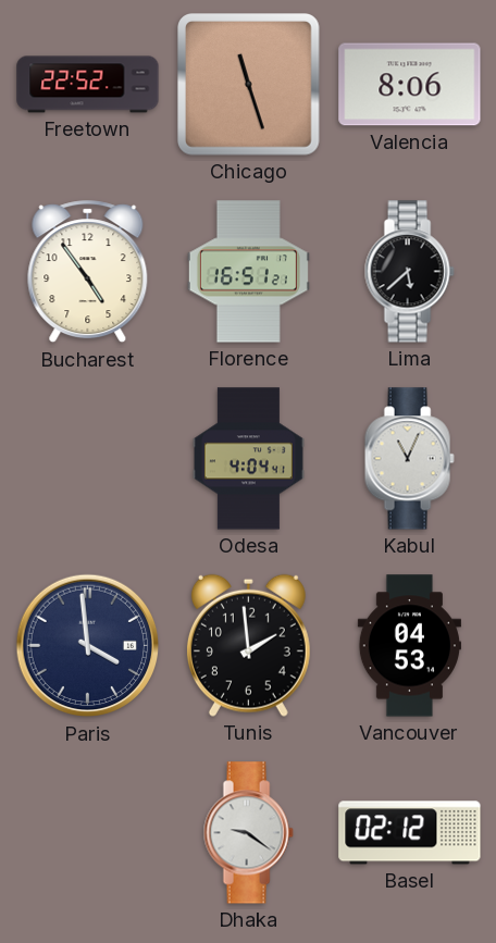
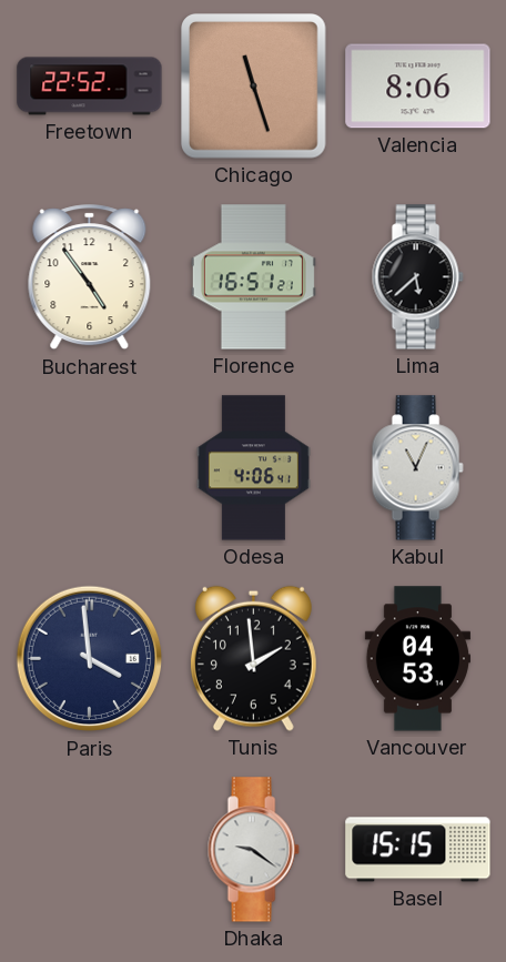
Odesa: 4:04 -> 4:06 (253, 468)
Basel: 02:12 -> 15:15 (418, 850)
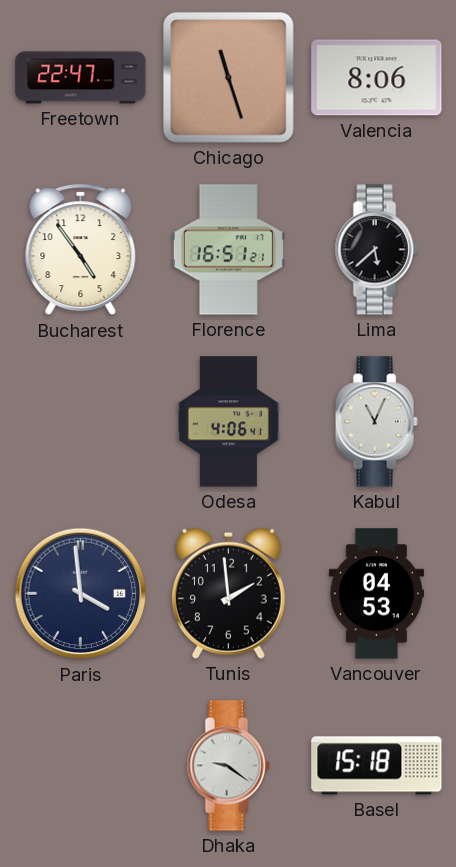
Freetown: 22:52 -> 22:47 (81, 78)
Basel: 15:15 -> 15:18 (377, 766)
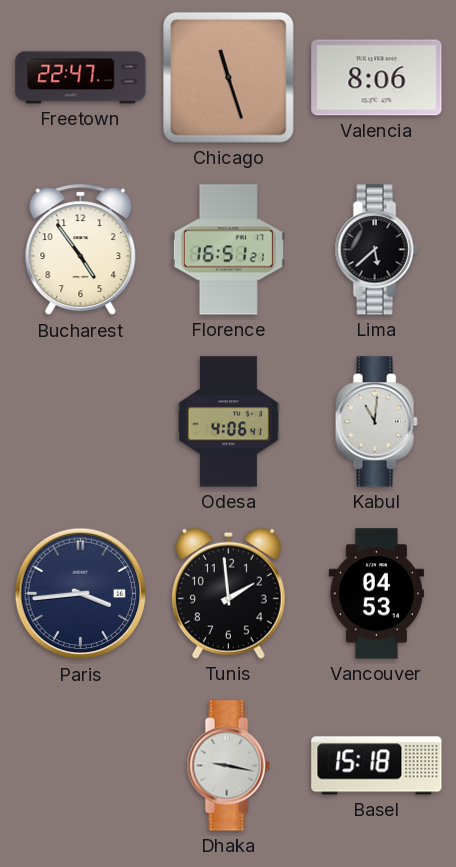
Kabul: 11:04 -> 11:01 (376, 422)
Paris: 3:59 -> 3:44 (81, 594)
Dhaka: 9:21 -> 9:17 (228, 766)
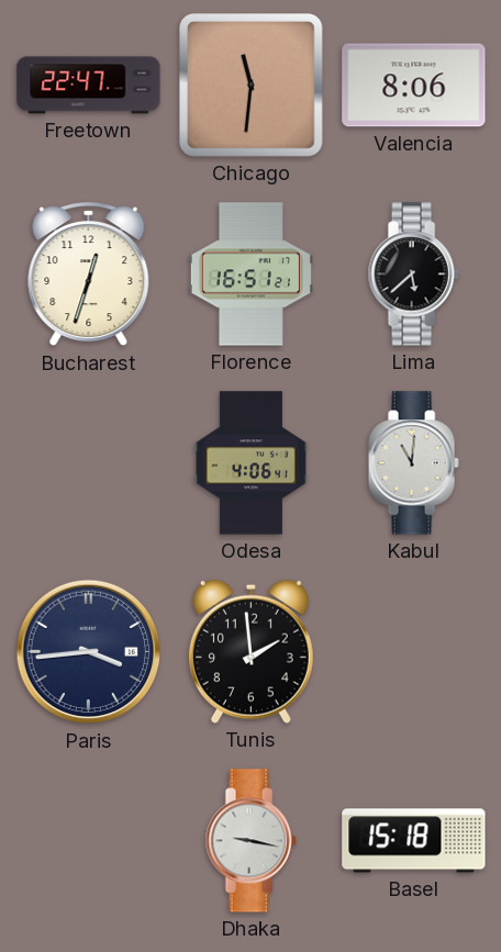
Chicago: 11:27 -> 11:31 (252, 86)
Bucharest: 4:54 -> 12:33 (89, 275)
Vancouver: 04:53 -> none (376, 594)
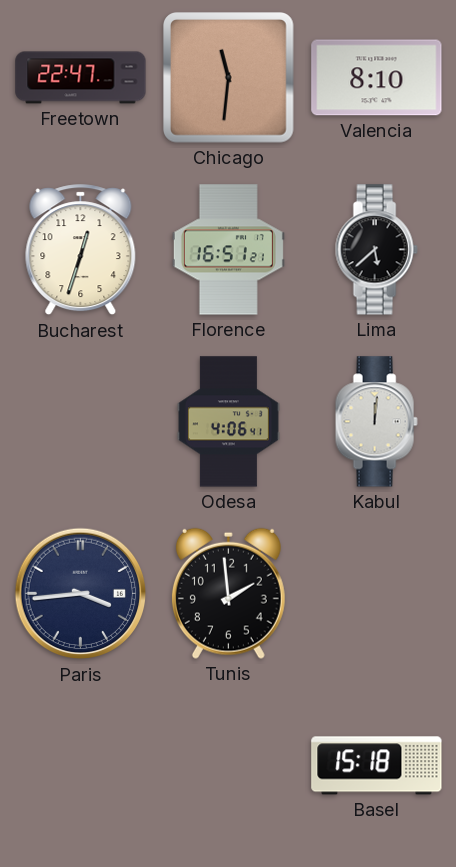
Valencia: 8:06 -> 8:10 (377, 78)
Kabul: 11:01 -> 12:01 (376, 422)
Dhaka: 9:17 -> none (250, 841)
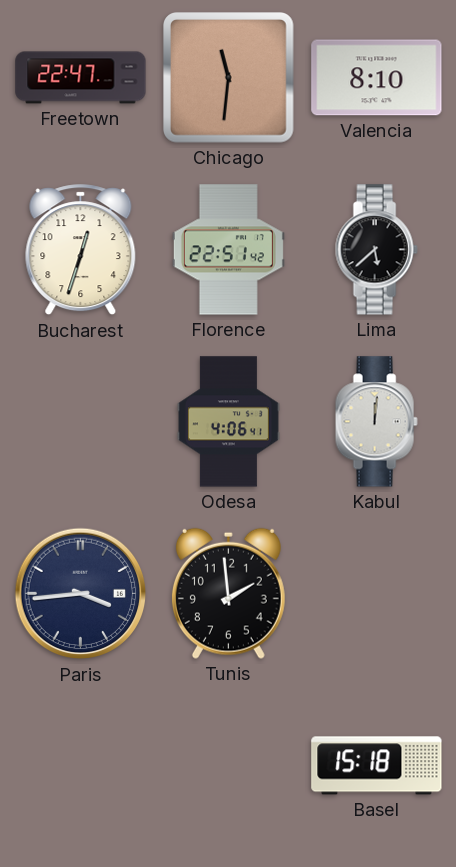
Florence: 16:51 -> 22:51 (228, 250)
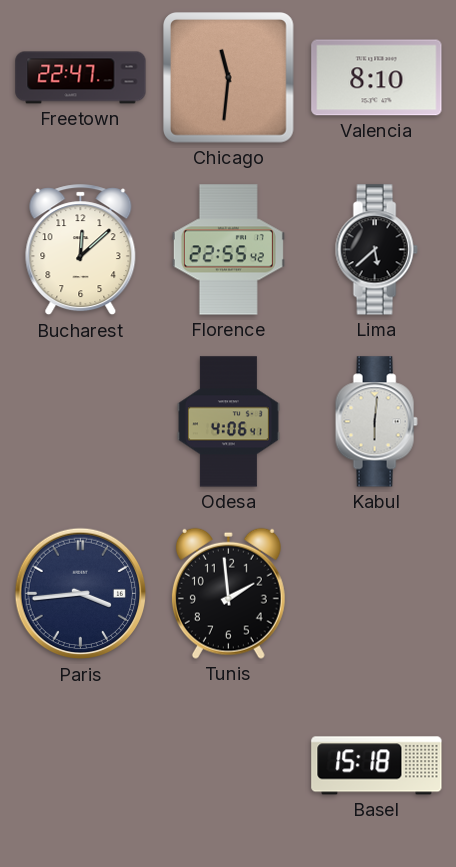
Bucharest: 12:33 -> 12:08 (81, 250)
Florence: 22:51 -> 22:55 (228, 250)
Kabul: 12:01 -> 6:01 (376, 422)
